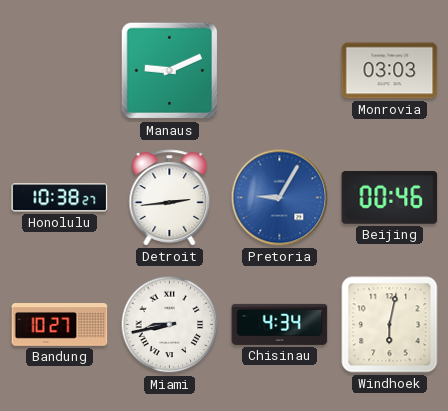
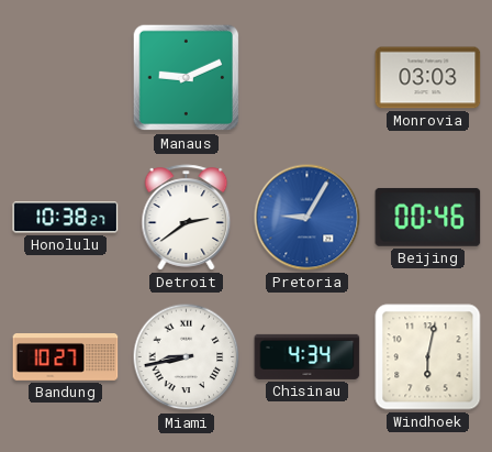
Detroit: 2:44 -> 2:39 (187, 218)
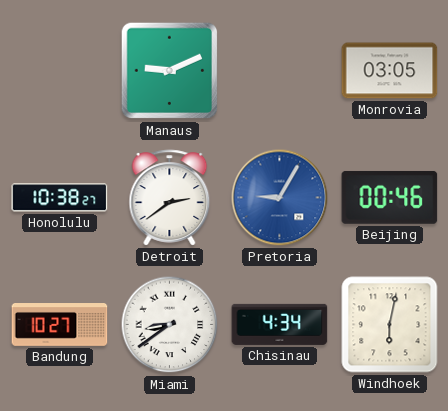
Monrovia: 03:03 -> 03:05 (390, 71)
Miami: 8:43 -> 8:39 (170, 325)
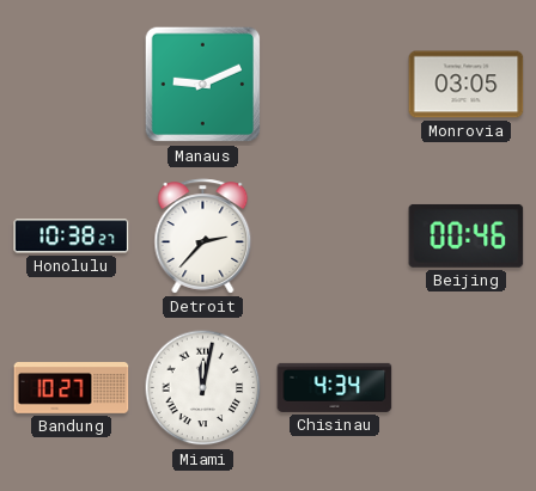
Detroit: 2:39 -> 2:37 (203, 237)
Pretoria: 9:05 -> none (280, 198)
Miami: 8:39 -> 12:02 (203, 388)
Windhoek: 6:02 -> none (390, 325)
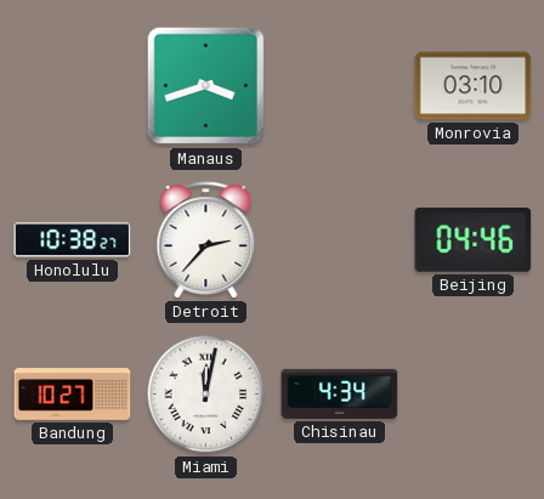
Manaus: 9:11 -> 3:42 (206, 86)
Monrovia: 03:05 -> 03:10 (474, 86)
Beijing: 00:46 -> 04:46 (474, 239)
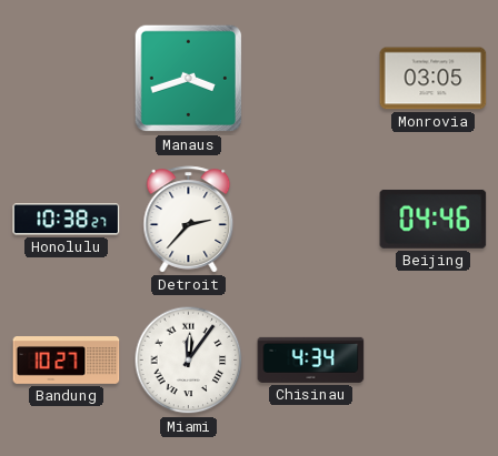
Monrovia: 03:10 -> 03:05 (434, 79)
Miami: 12:02 -> 12:06 (189, 361)
